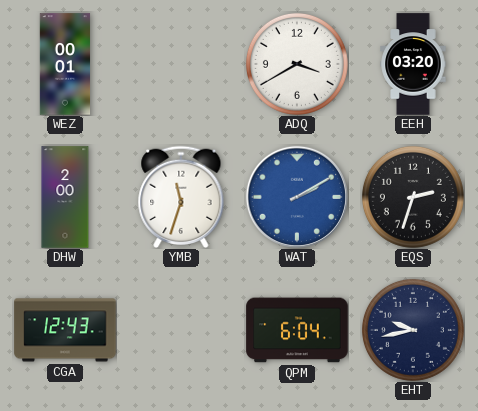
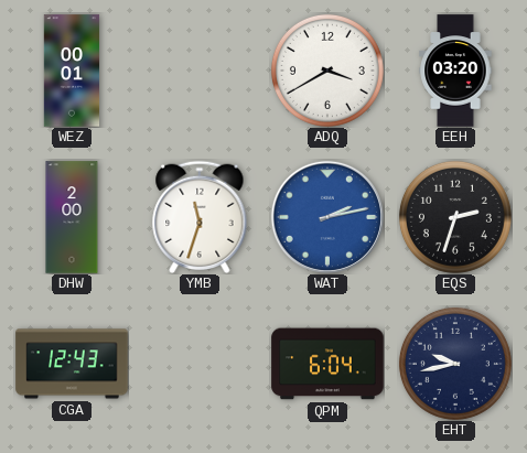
WAT: 2:10 -> 2:13 (327, 217)
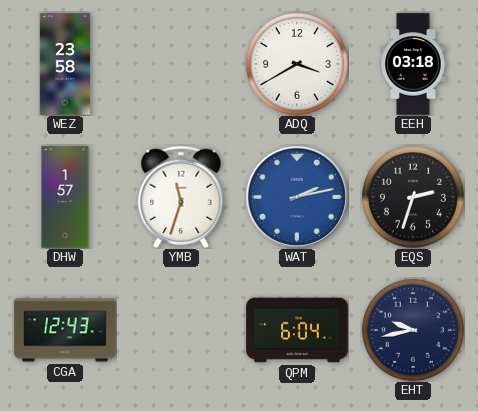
WEZ: 00:01 -> 23:58 (65, 64)
EEH: 03:20 -> 03:18 (413, 64)
DHW: 2:00 -> 1:57 (65, 197)
